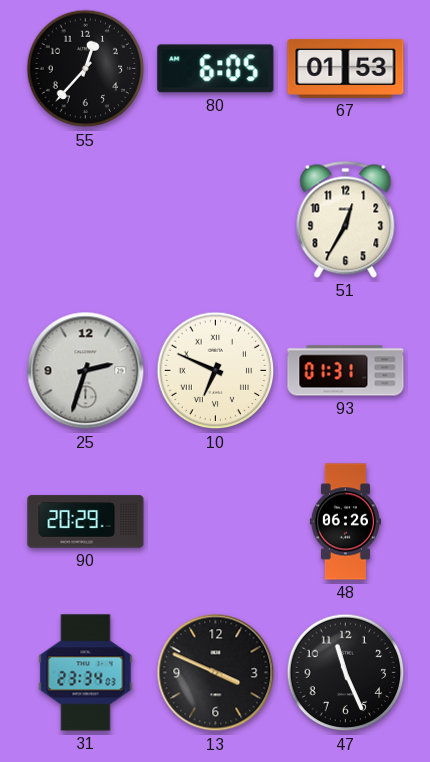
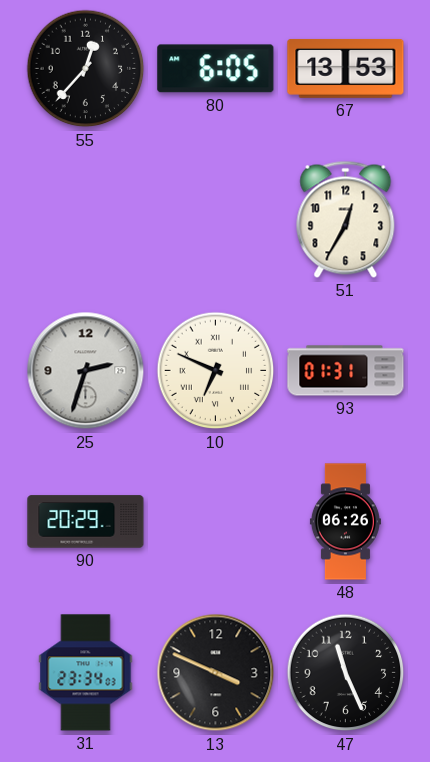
67: 01:53 -> 13:53 (346, 68)
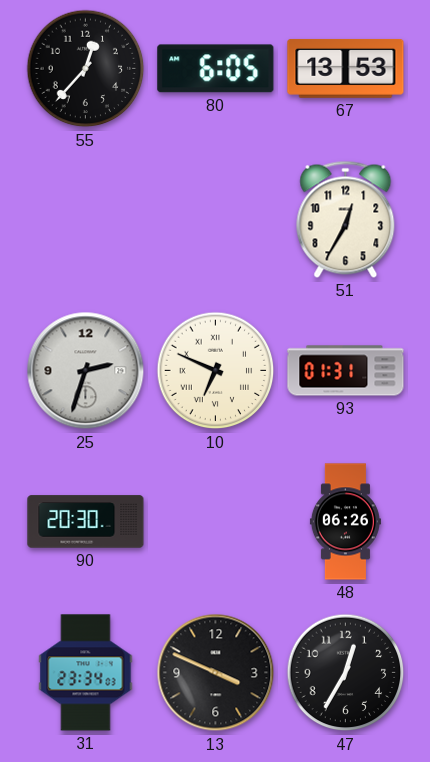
90: 20:29 -> 20:30 (86, 522)
47: 11:26 -> 12:35 (346, 673)
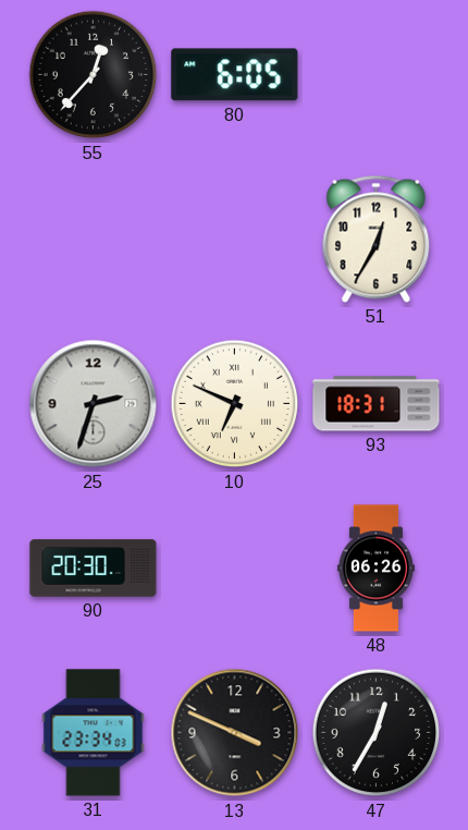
67: 13:53 -> none (346, 68)
93: 01:31 -> 18:31 (377, 404)
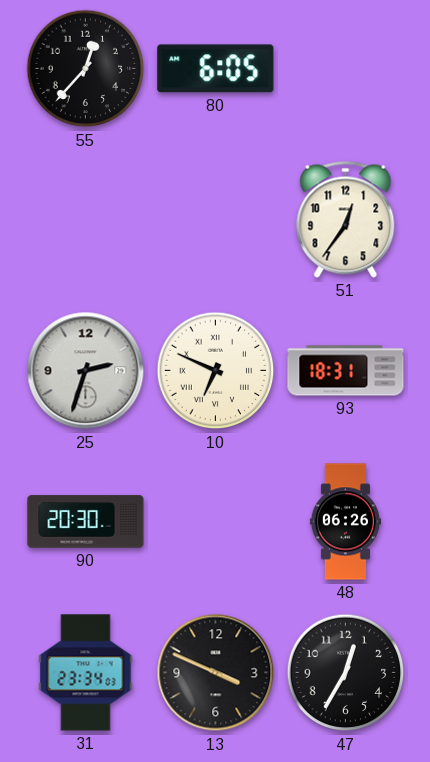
51: 12:35 -> 12:36 (346, 219)
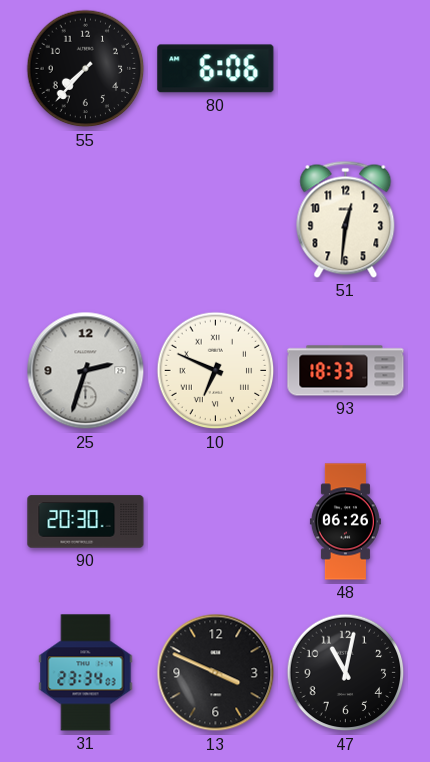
55: 12:37 -> 7:37 (86, 69)
80: 6:05 -> 6:06 (216, 69)
51: 12:36 -> 12:31 (346, 219)
93: 18:31 -> 18:33 (346, 371)
47: 12:35 -> 11:02 (346, 673)
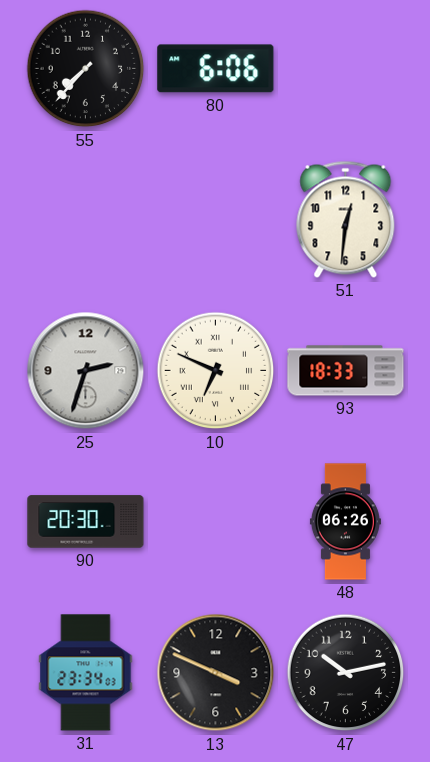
47: 11:02 -> 10:13 (346, 673)
